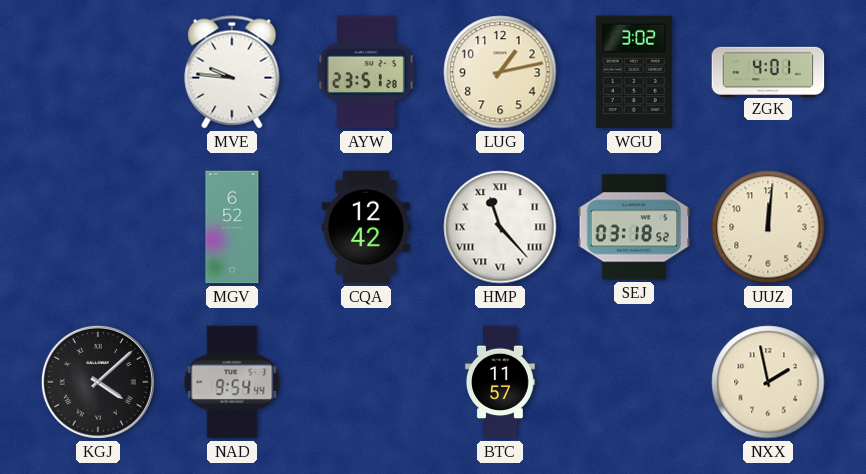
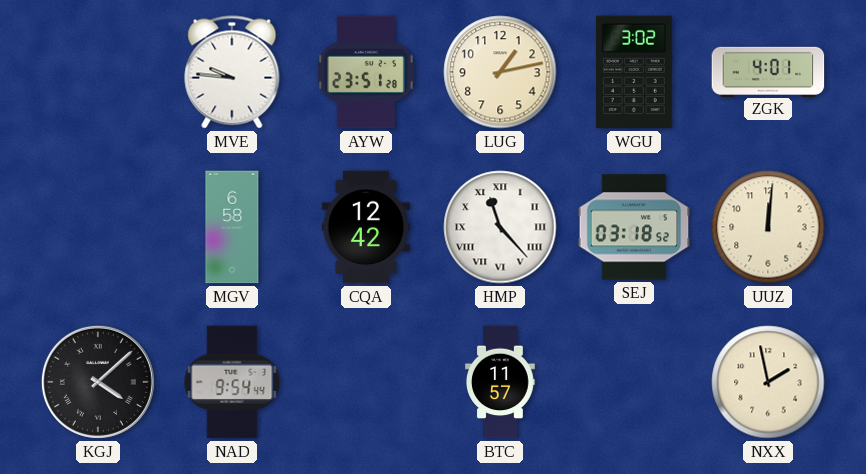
MGV: 6:52 -> 6:58 (232, 227)
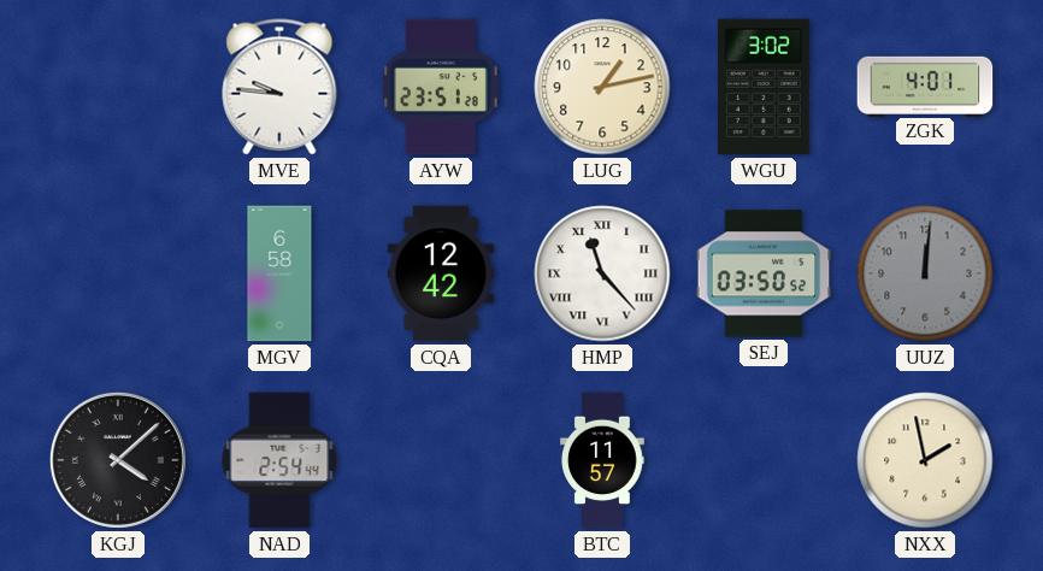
SEJ: 03:18 -> 03:50 (764, 273)
UUZ dial: cream -> grey (925, 273)
NAD: 9:54 -> 2:54 (279, 460)
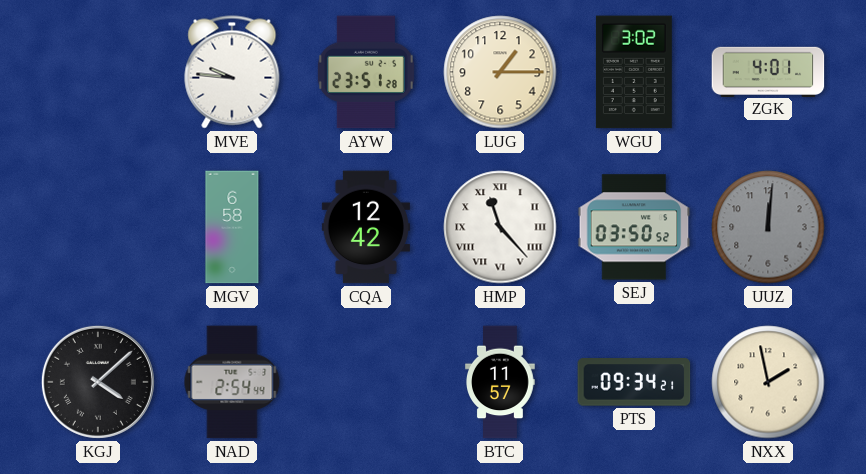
LUG: 1:13 -> 1:15 (500, 72)
PTS: none -> 09:34 (634, 382)
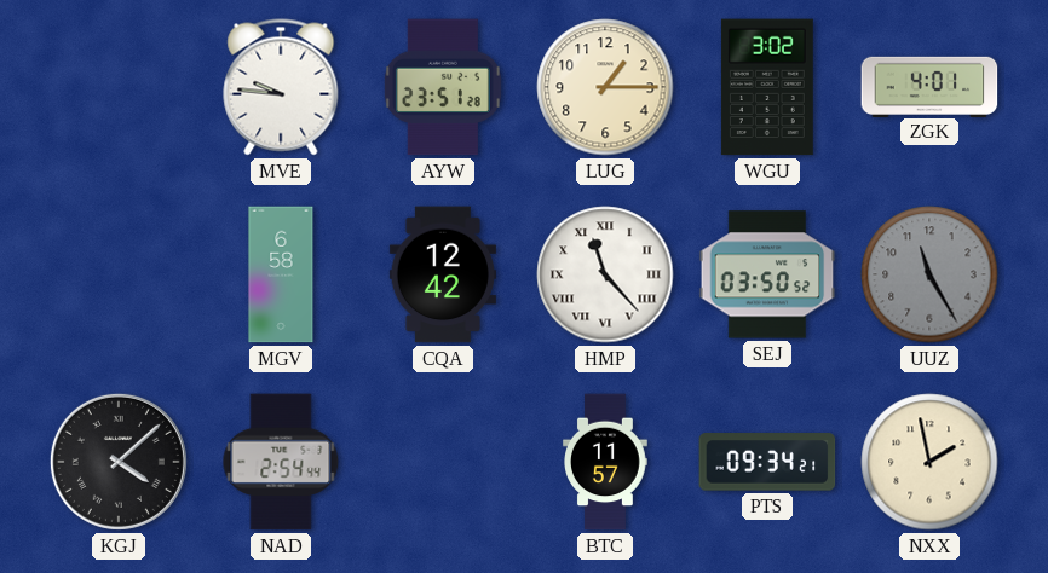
UUZ: 12:01 -> 11:25 (929, 274)
